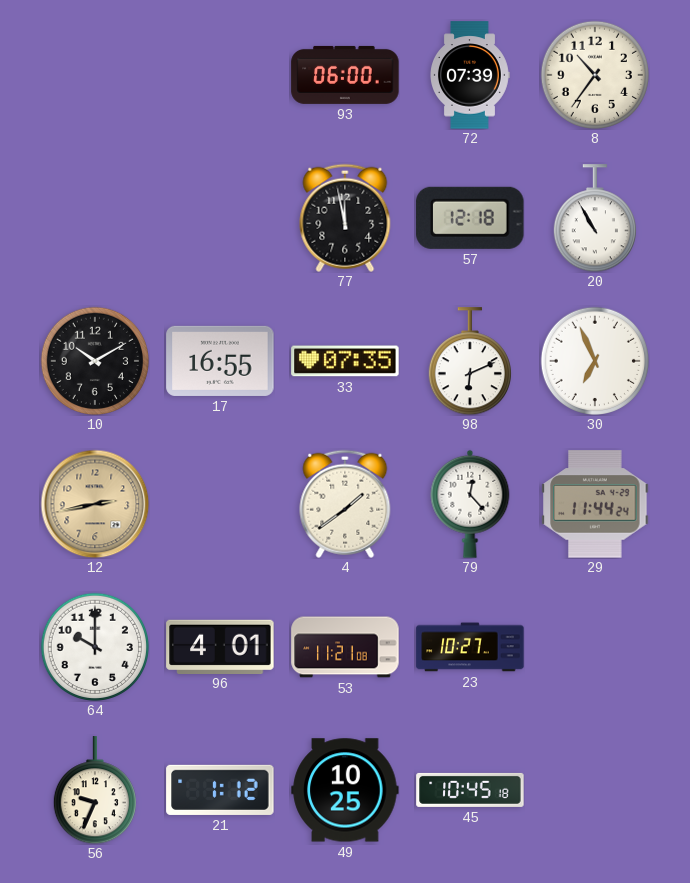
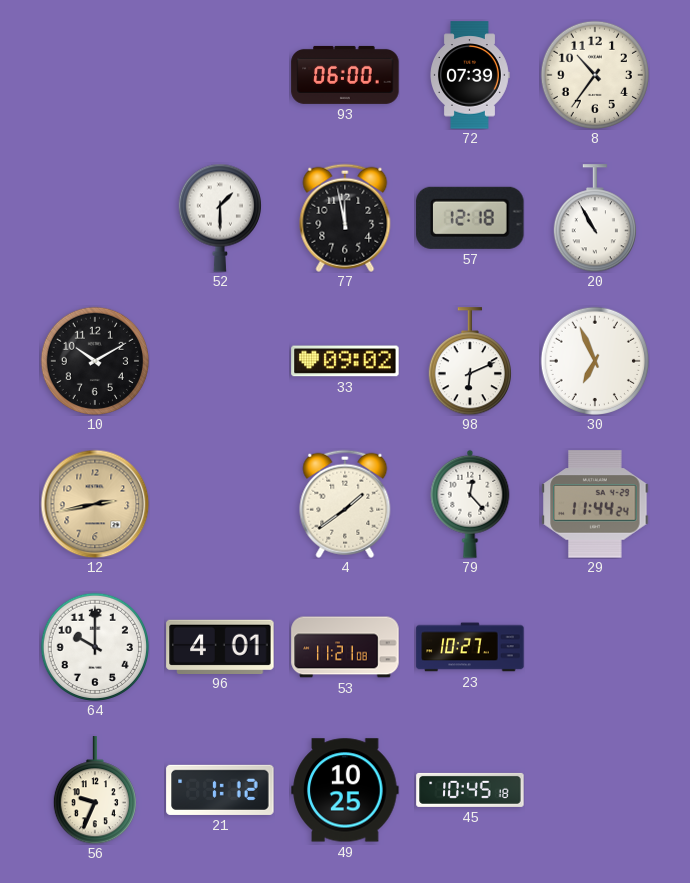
52: none -> 1:30 (220, 218)
17: 16:55 -> none (220, 361)
33: 07:35 -> 09:02 (345, 361)
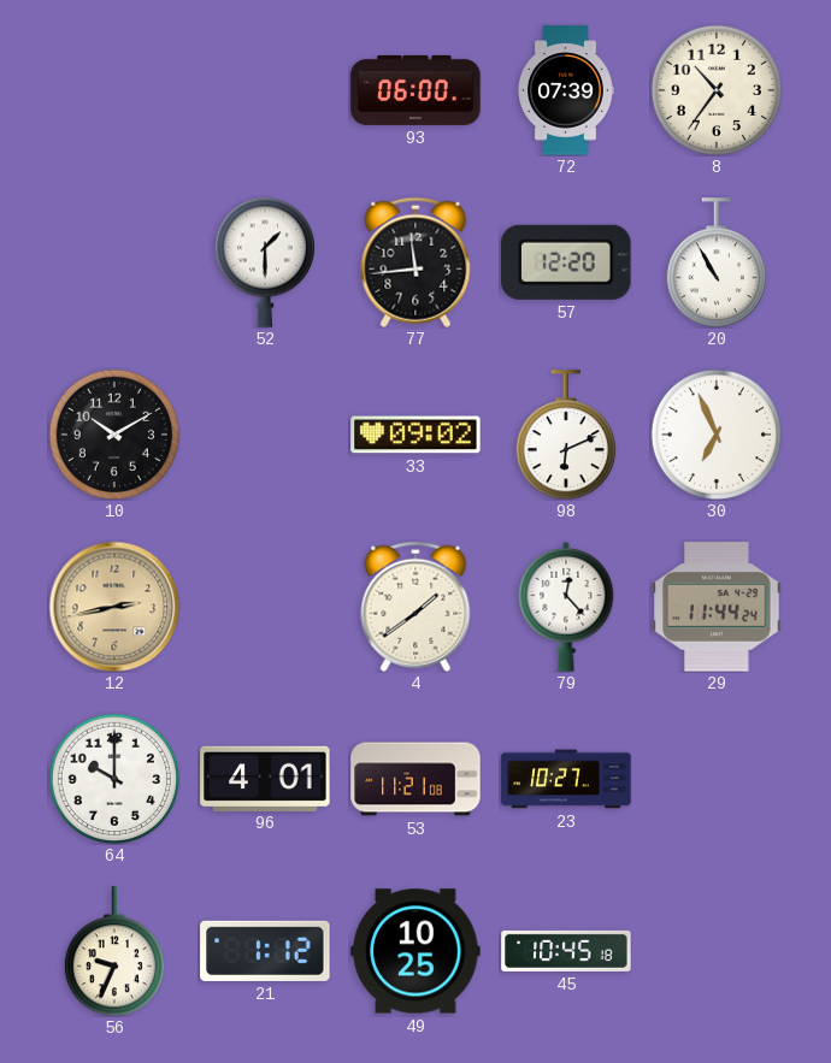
77: 11:58 -> 11:44 (415, 262)
57: 12:18 -> 12:20 (566, 262)
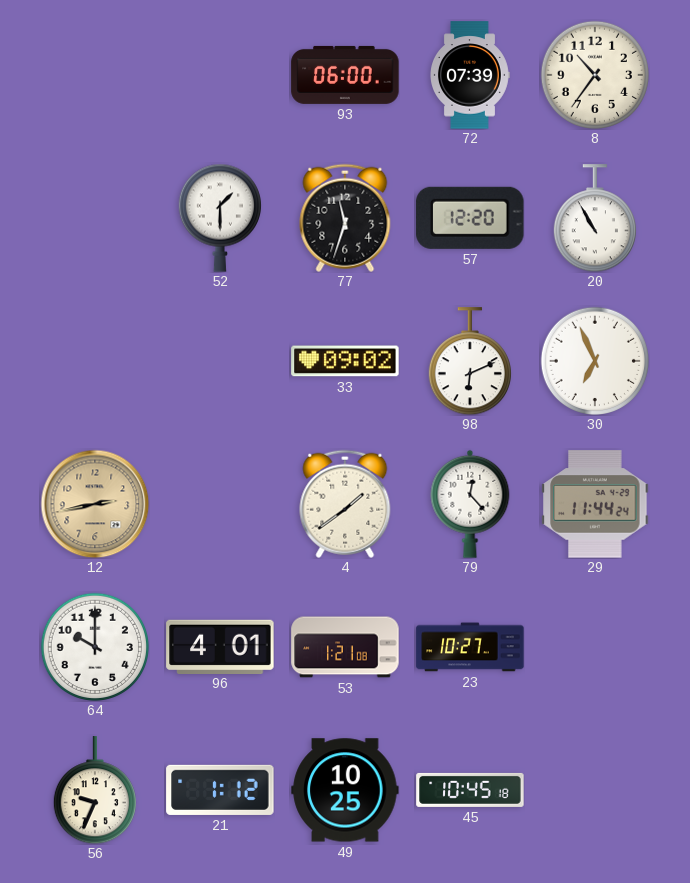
77: 11:44 -> 11:33 (345, 218)
10: 10:10 -> none (113, 433)
53: 11:21 -> 1:21 (345, 647)
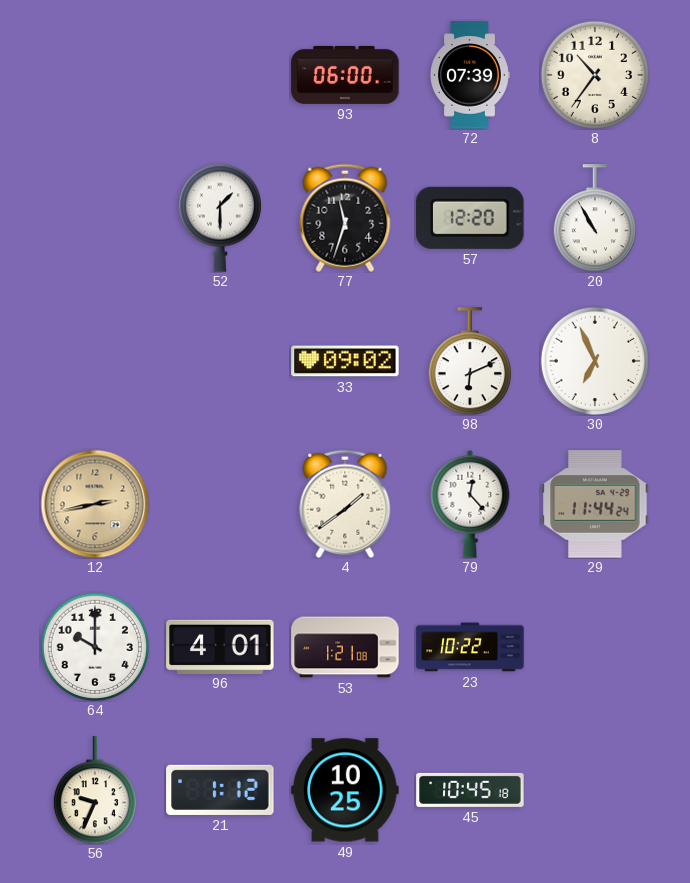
23: 10:27 -> 10:22 (470, 647)
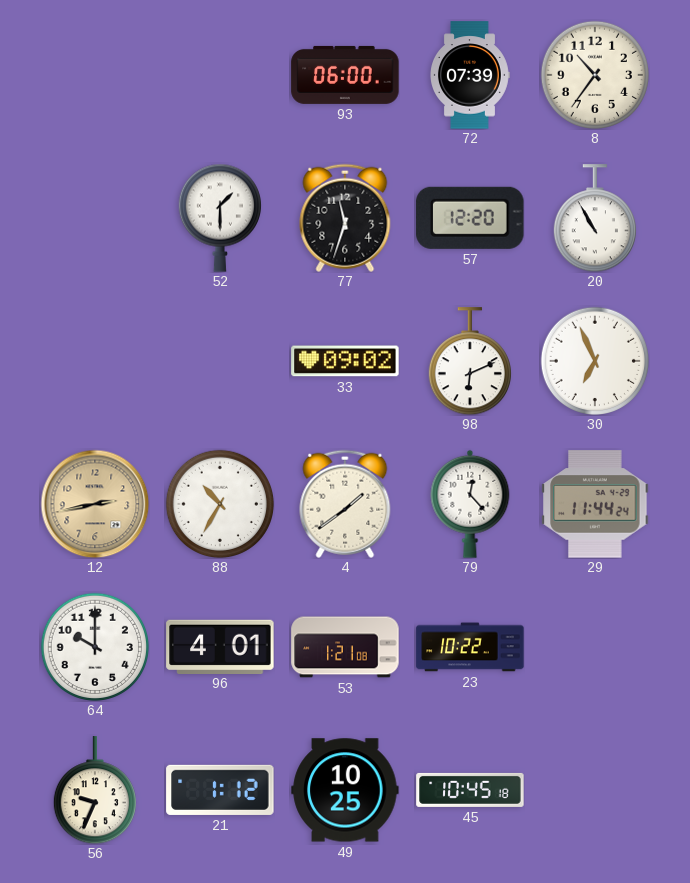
88: none -> 10:35 (219, 503)
